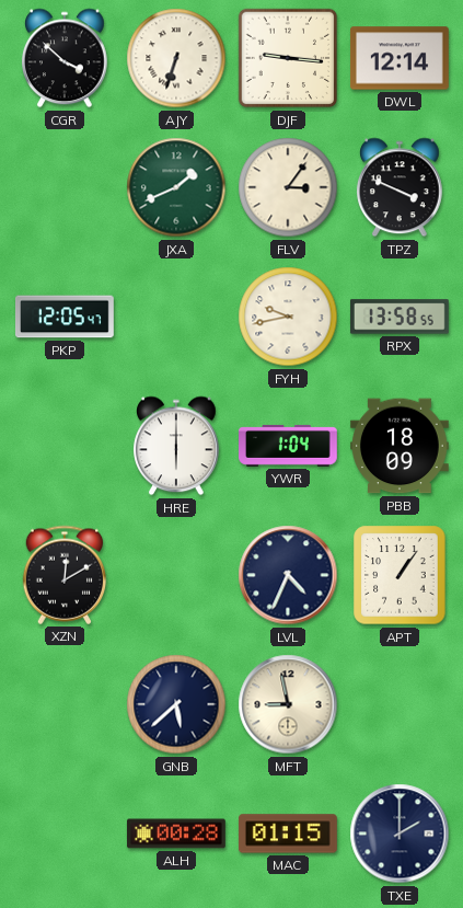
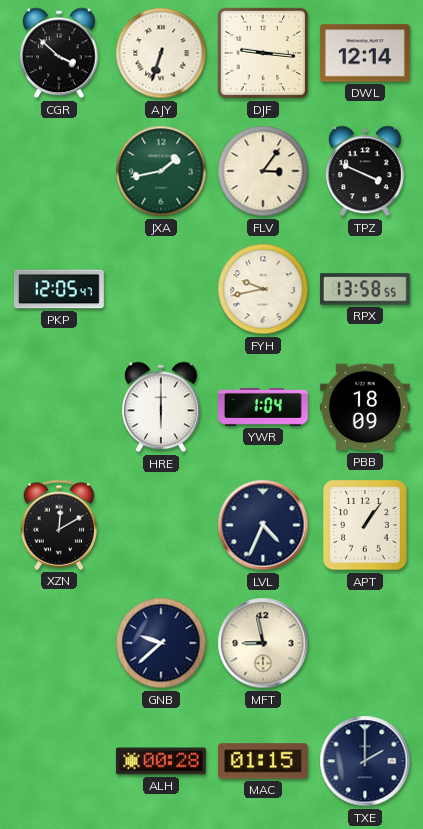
JXA: 1:41 -> 1:43 (161, 171)
GNB: 5:38 -> 9:38 (161, 643)
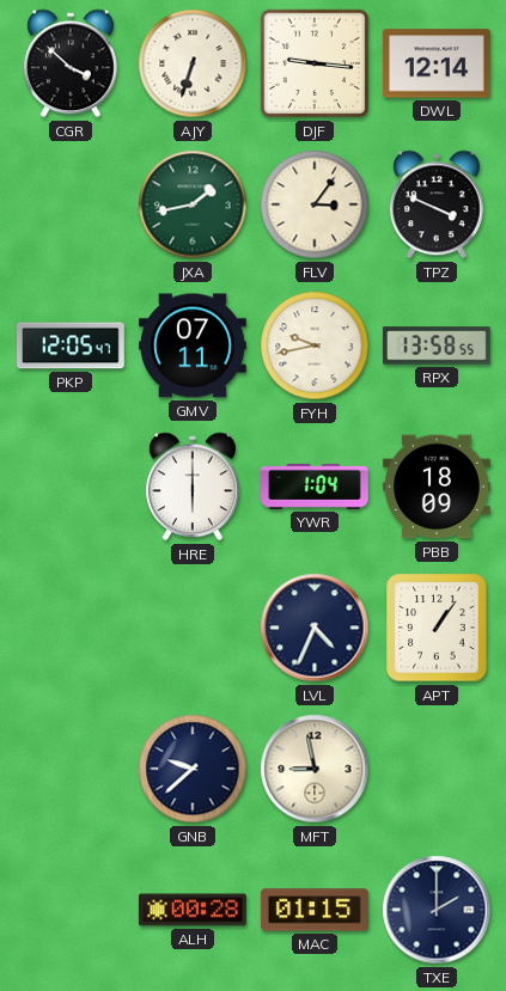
GMV: none -> 07:11 (194, 345)
XZN: 12:10 -> none (59, 525)
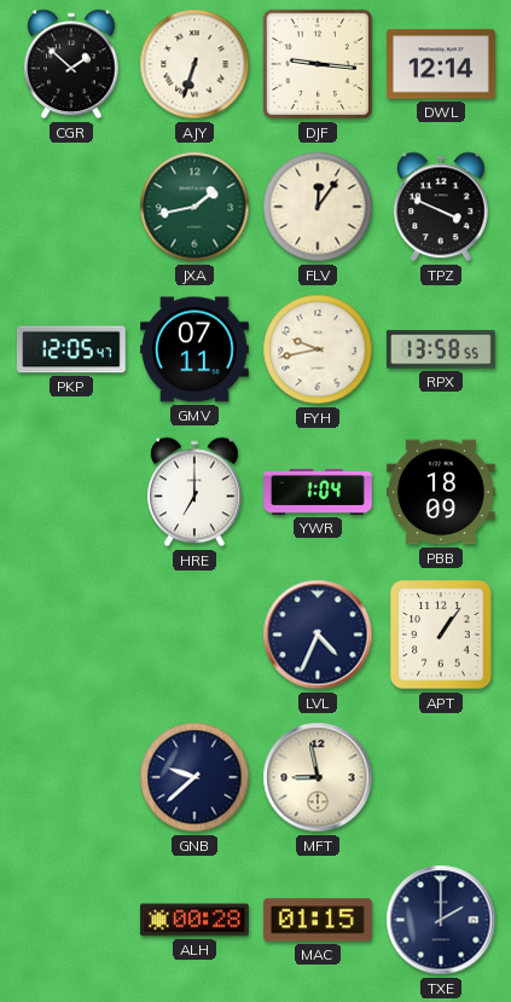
CGR: 3:52 -> 1:52 (72, 64)
FLV: 3:06 -> 12:06 (318, 207)
HRE: 6:00 -> 7:00 (196, 492)
